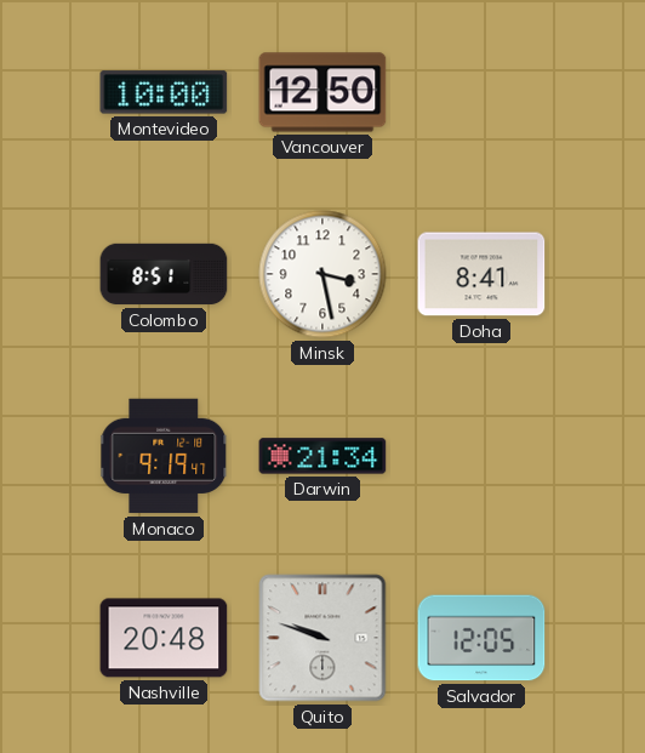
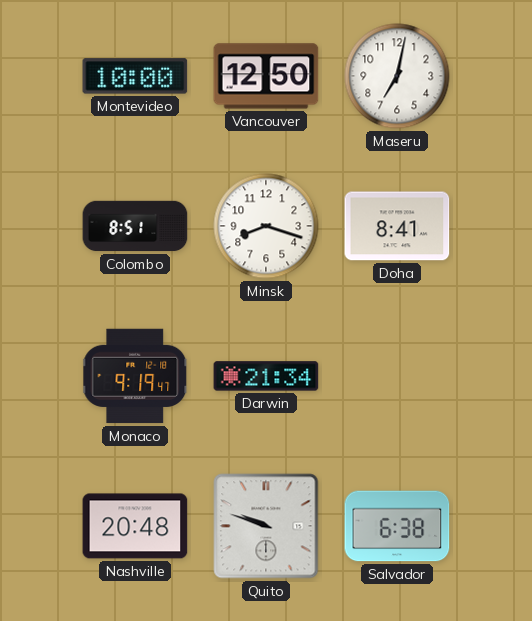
Maseru: none -> 7:02 (397, 76)
Minsk: 3:28 -> 8:18 (266, 226)
Salvador: 12:05 -> 6:38 (397, 526)
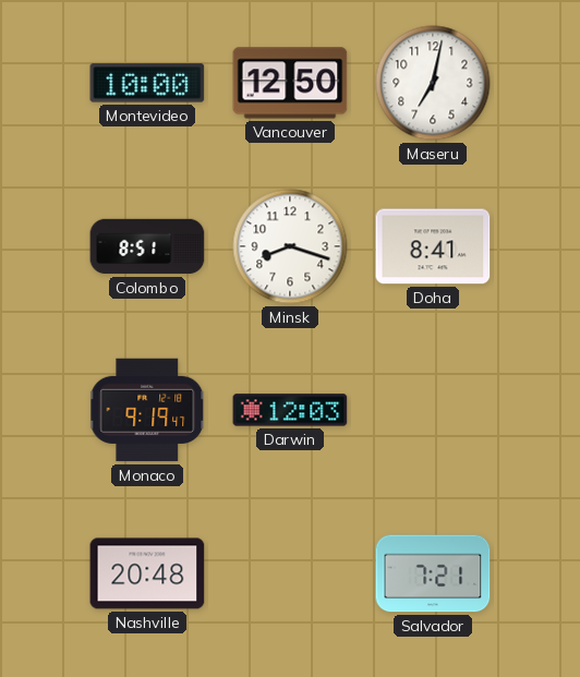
Darwin: 21:34 -> 12:03 (290, 410)
Quito: 9:48 -> none (266, 526)
Salvador: 6:38 -> 7:21 (433, 573)
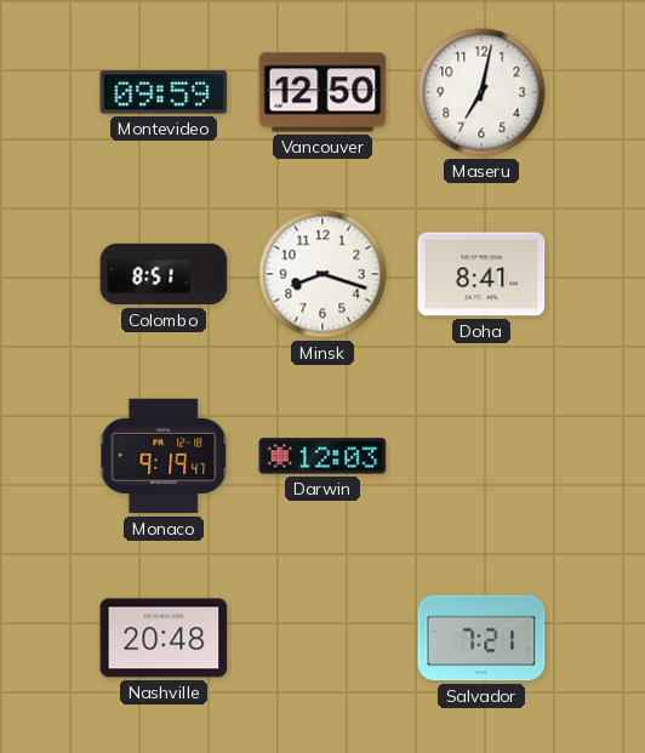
Montevideo: 10:00 -> 09:59 (164, 92)
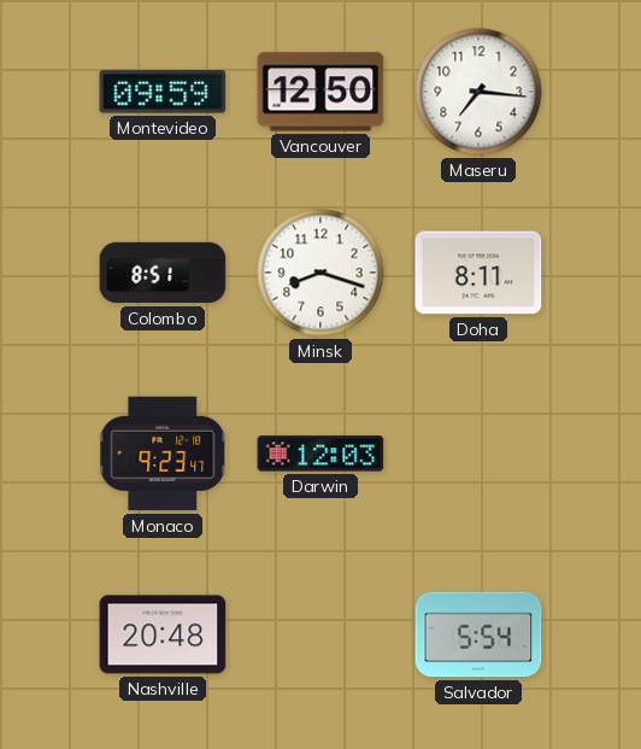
Maseru: 7:02 -> 7:16 (478, 92)
Doha: 8:41 -> 8:11 (478, 273)
Monaco: 9:19 -> 9:23 (164, 454)
Salvador: 7:21 -> 5:54 (478, 634)
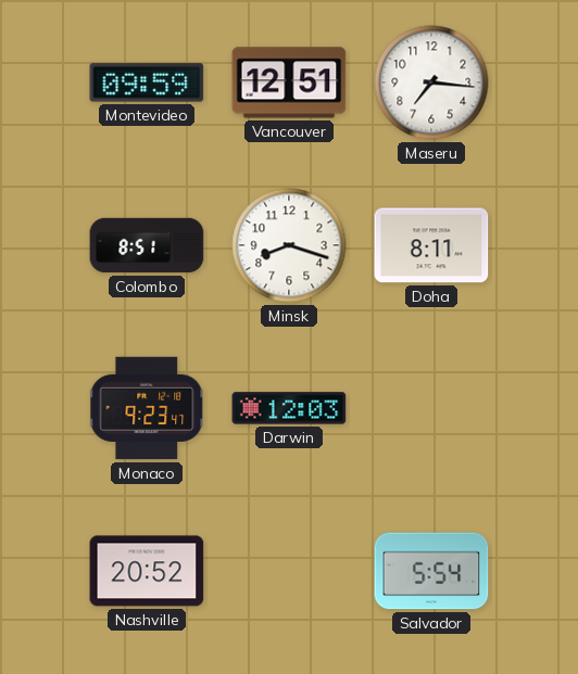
Vancouver: 12:50 -> 12:51 (289, 82)
Nashville: 20:48 -> 20:52 (147, 571)
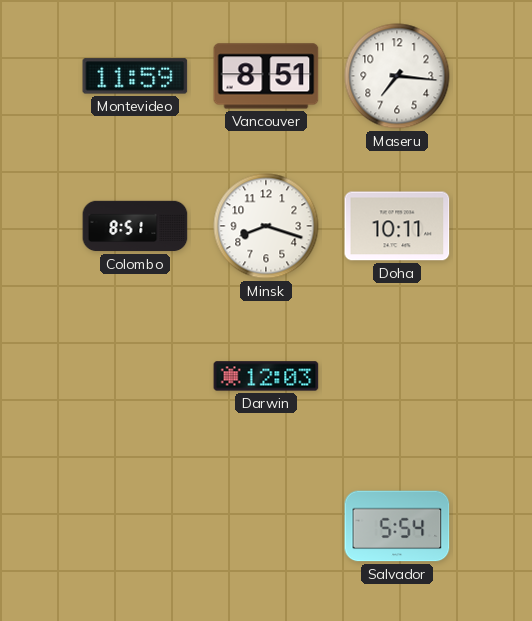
Montevideo: 09:59 -> 11:59 (135, 76)
Vancouver: 12:51 -> 8:51 (266, 76)
Doha: 8:11 -> 10:11 (397, 226)
Monaco: 9:23 -> none (148, 408)
Nashville: 20:52 -> none (147, 571)
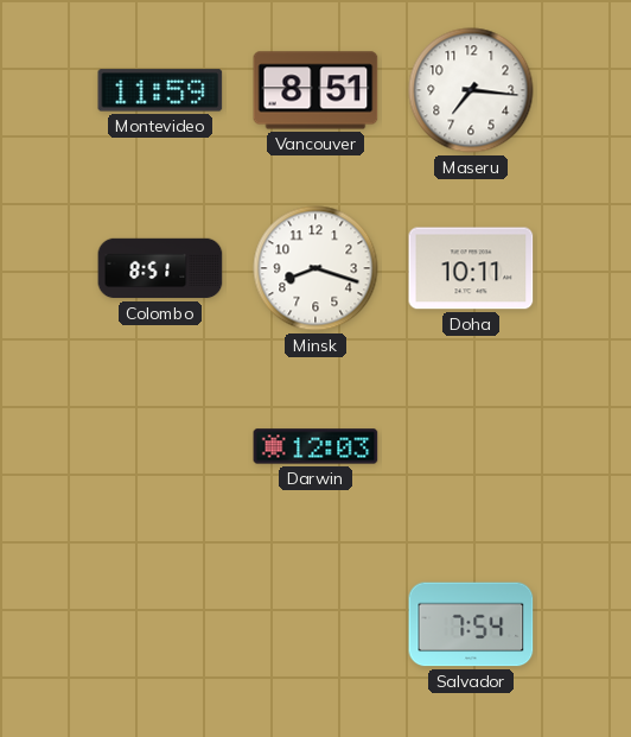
Salvador: 5:54 -> 7:54 (471, 624)
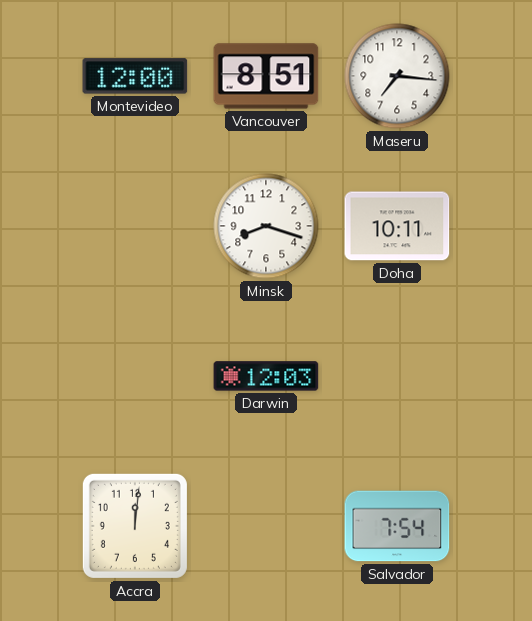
Montevideo: 11:59 -> 12:00 (135, 76)
Colombo: 8:51 -> none (160, 268)
Accra: none -> 12:01 (135, 526)
